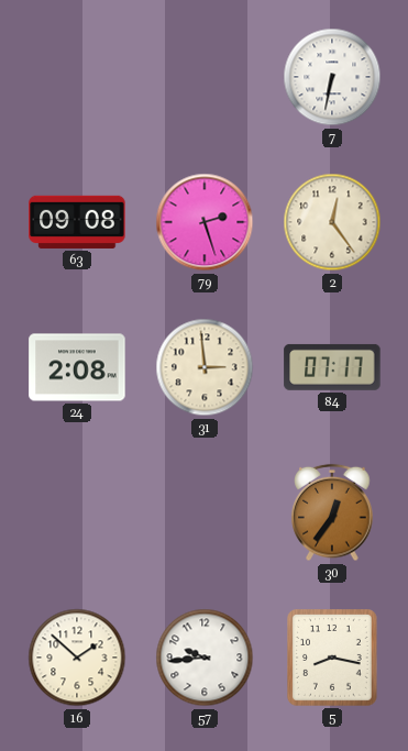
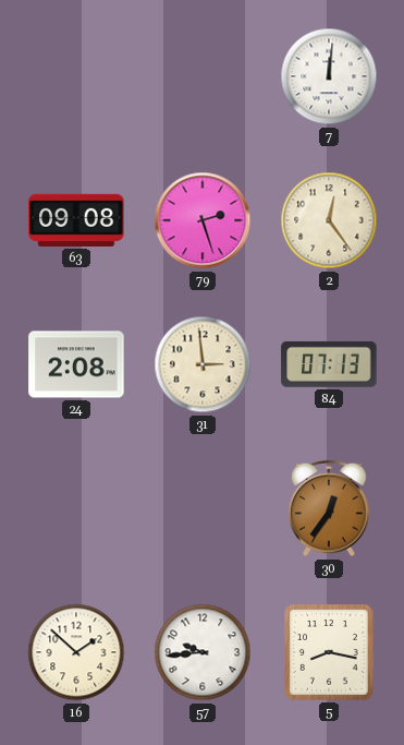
7: 6:32 -> 12:01 (329, 76)
84: 07:17 -> 07:13 (329, 364)
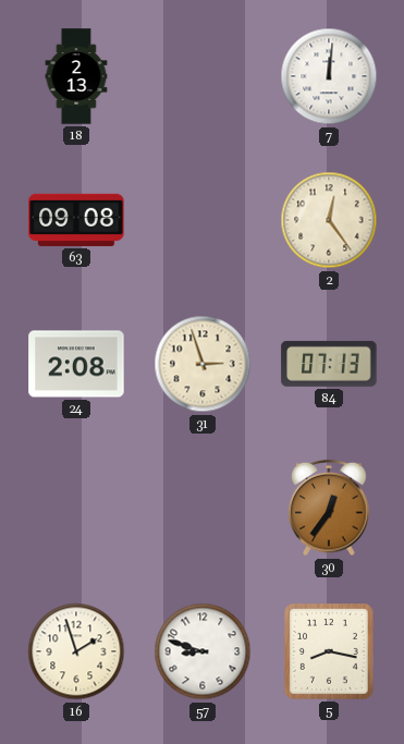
18: none -> 2:13 (76, 76)
79: 2:27 -> none (203, 220)
31: 2:59 -> 2:57 (203, 364)
16: 1:52 -> 1:57 (76, 651)
57: 9:44 -> 8:48 (203, 651)
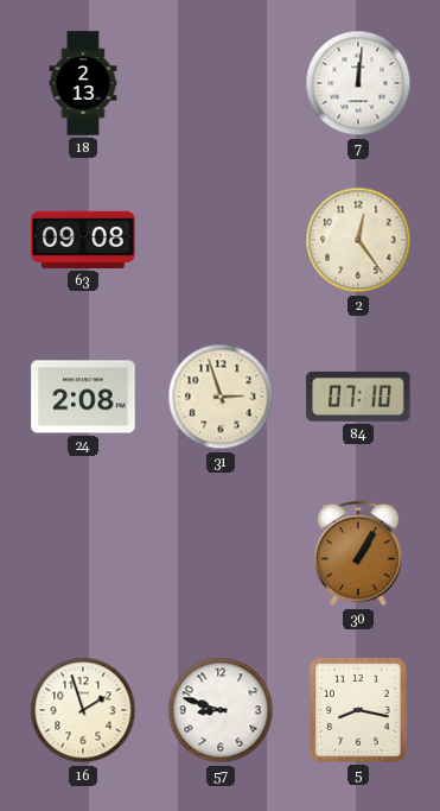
84: 07:13 -> 07:10 (358, 397)
30: 12:36 -> 1:05 (358, 553)
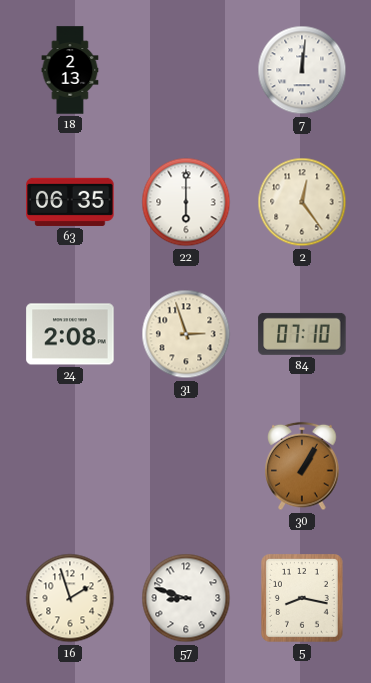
63: 09:08 -> 06:35 (70, 202)
22: none -> 6:00 (186, 202)
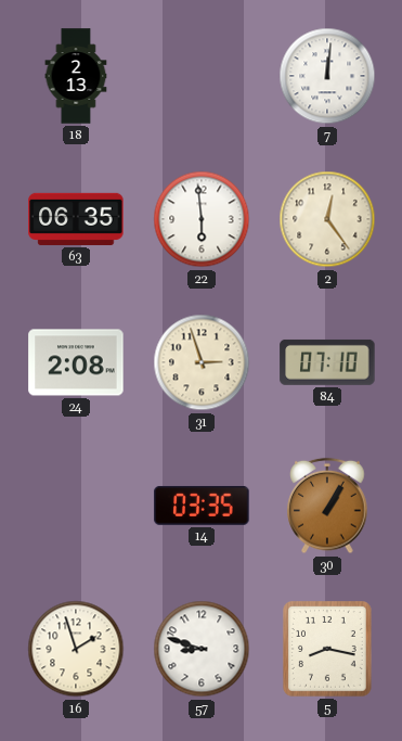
22: 6:00 -> 5:59 (202, 219)
14: none -> 03:35 (202, 506)
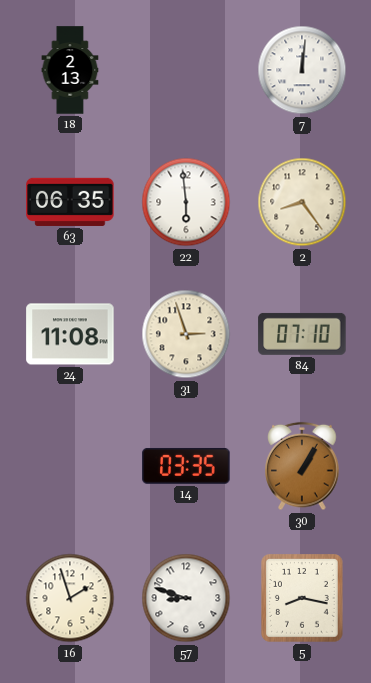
2: 12:24 -> 8:24 (302, 202)
24: 2:08 -> 11:08 (70, 334)
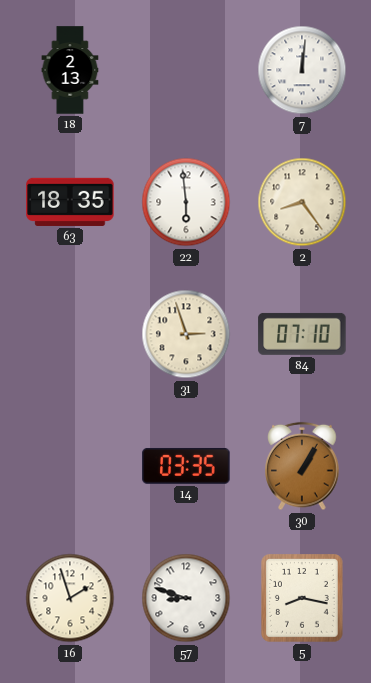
63: 06:35 -> 18:35 (70, 202)
24: 11:08 -> none (70, 334)
